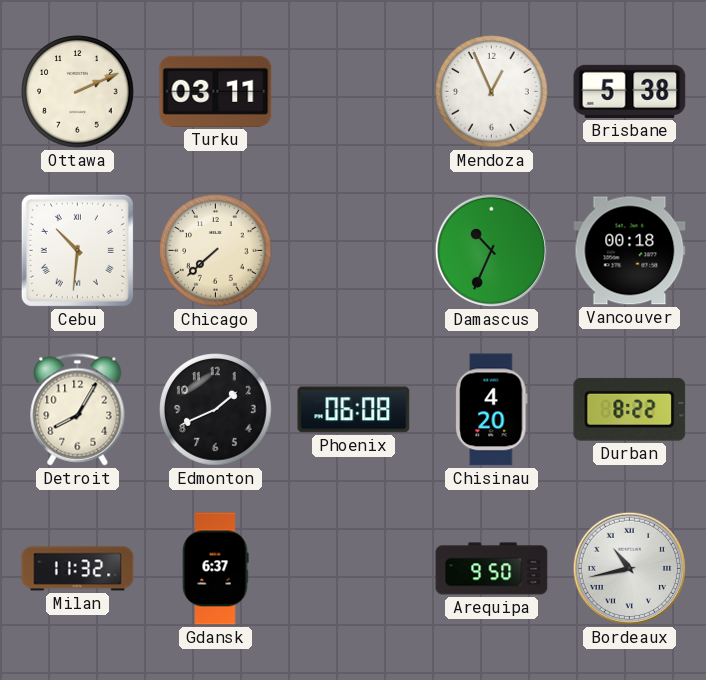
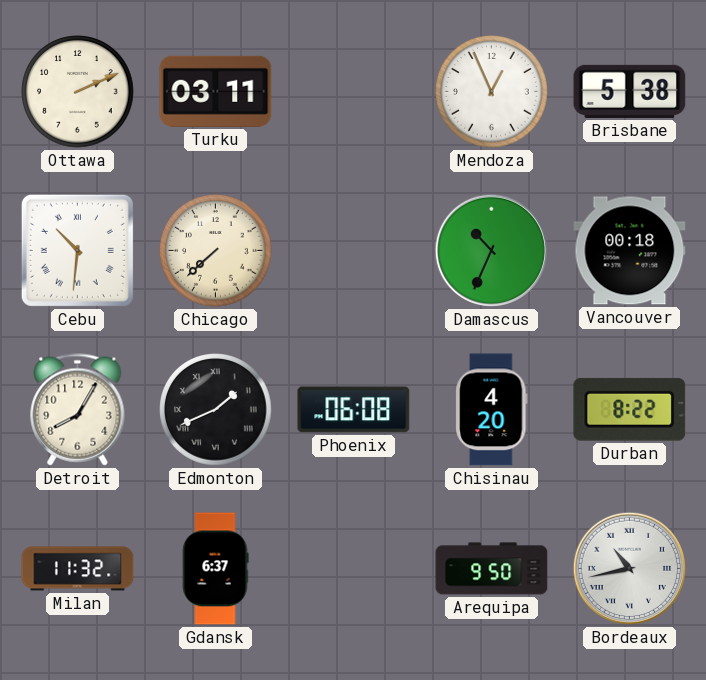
Edmonton numerals: Arabic -> Roman (216, 410)
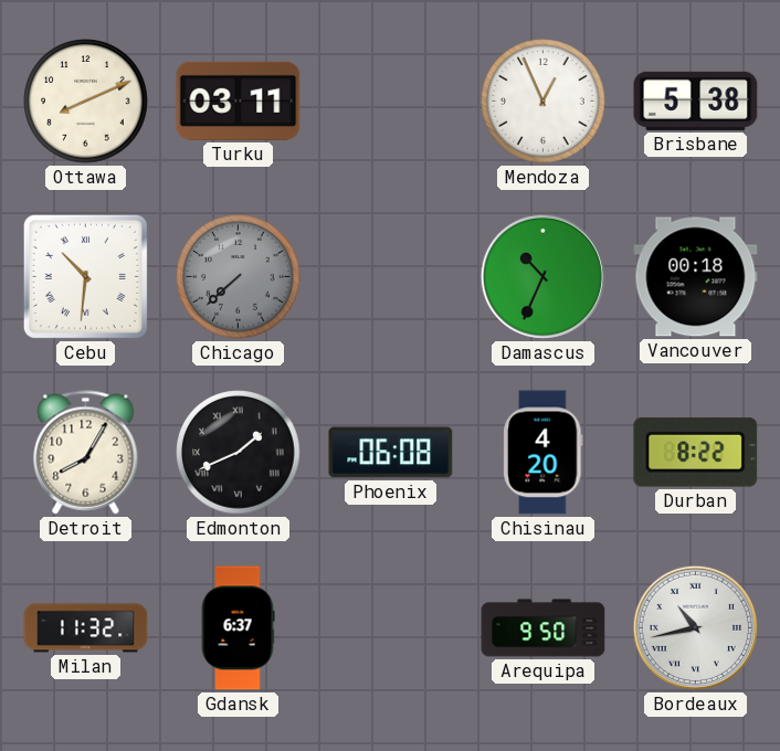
Ottawa: 2:11 -> 8:11 (86, 102)
Chicago dial: cream -> grey (239, 277)
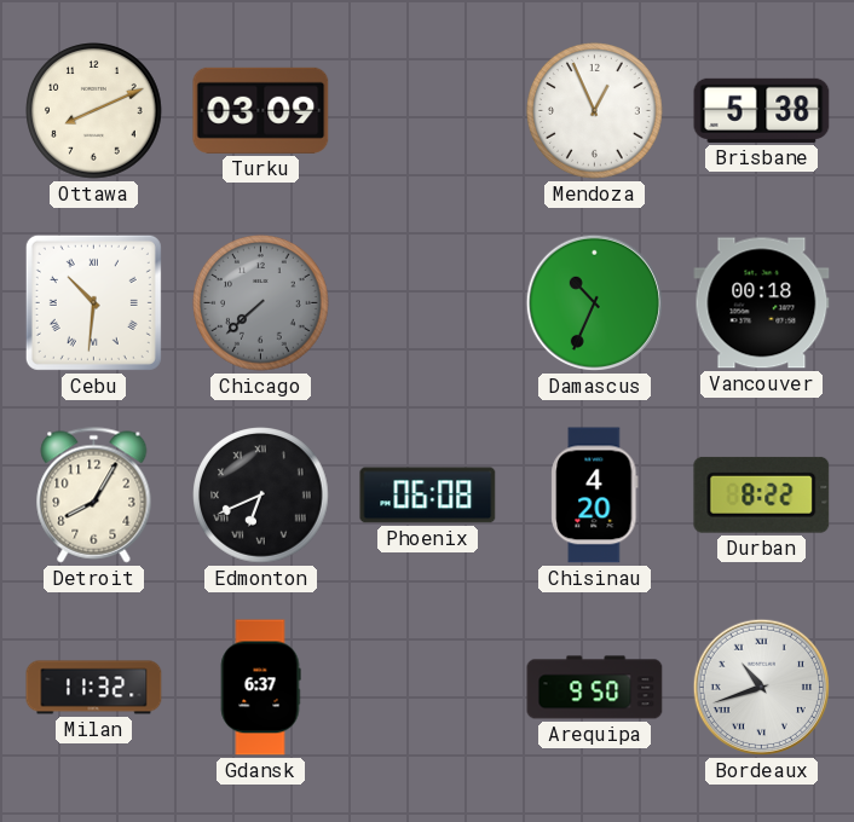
Turku: 03:11 -> 03:09 (261, 110)
Edmonton: 1:41 -> 6:41 (261, 496)
Bordeaux: 10:43 -> 10:42 (761, 687)
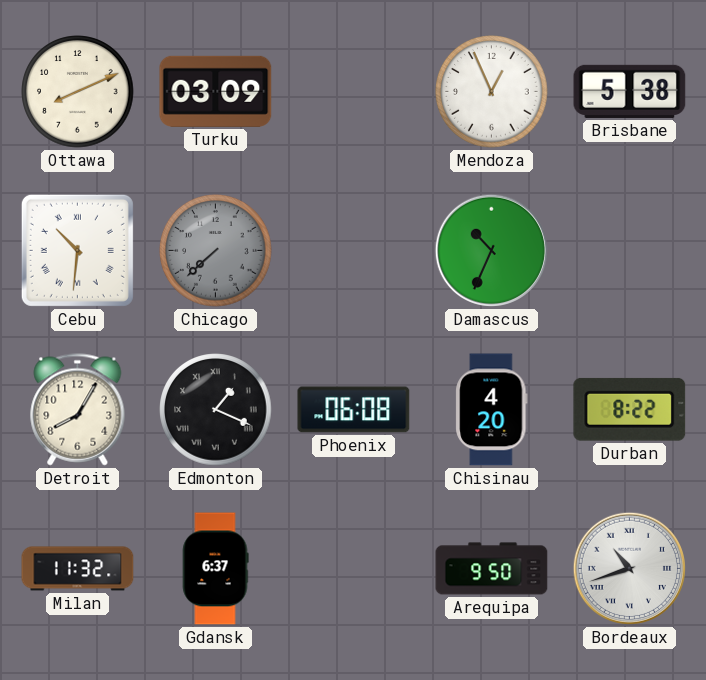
Vancouver: 00:18 -> none (762, 303)
Edmonton: 6:41 -> 1:19 (216, 410)
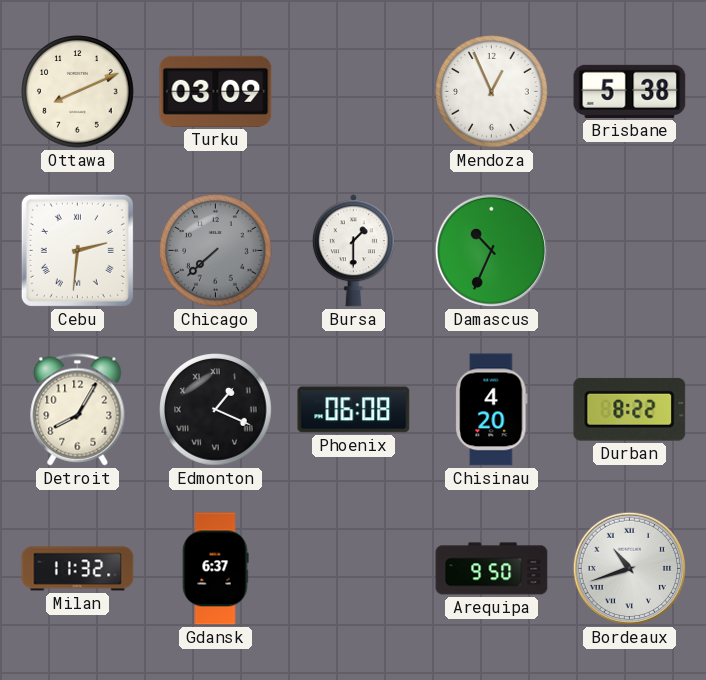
Cebu: 10:31 -> 2:31 (77, 250)
Bursa: none -> 1:30 (353, 251)
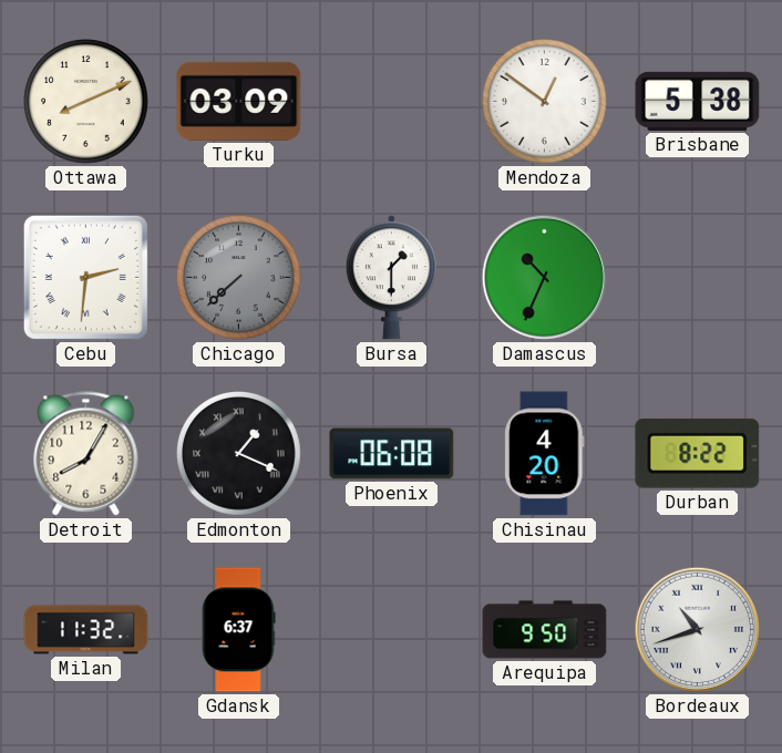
Mendoza: 12:56 -> 12:51 (545, 102)
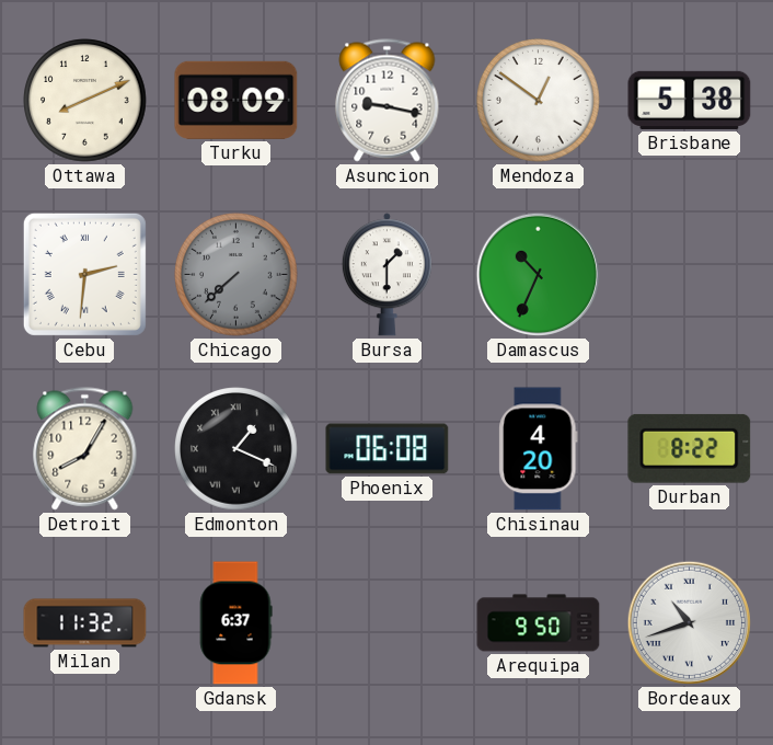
Turku: 03:09 -> 08:09 (236, 100)
Asuncion: none -> 9:17 (388, 101)
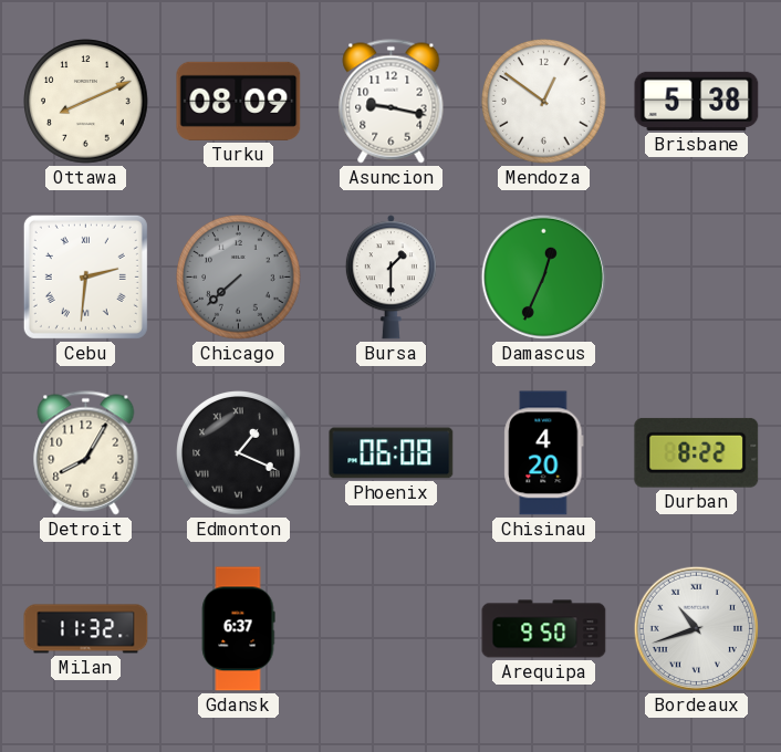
Damascus: 10:34 -> 12:34 (543, 276)
